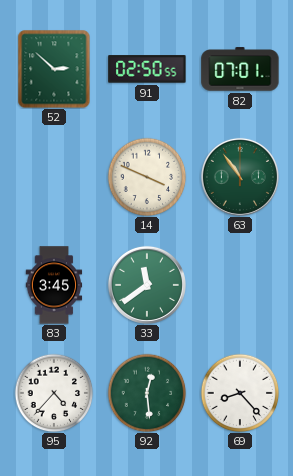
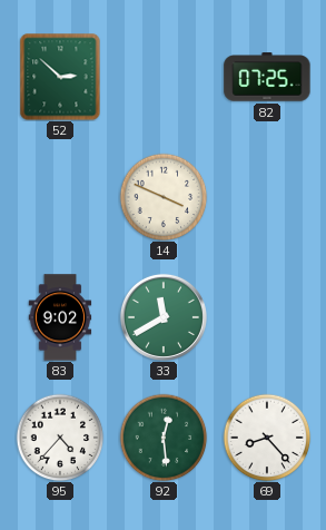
91: 02:50 -> none (147, 69)
82: 07:01 -> 07:25 (267, 77)
63: 10:54 -> none (240, 177)
83: 3:45 -> 9:02 (60, 317)
33: 11:39 -> 11:40 (164, 317)
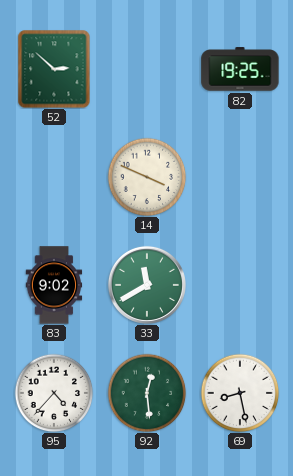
82: 07:25 -> 19:25 (240, 69)
69: 8:23 -> 8:28 (240, 393)
